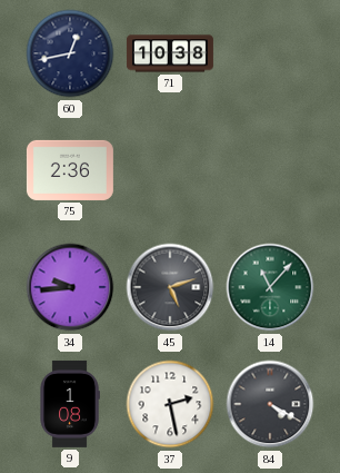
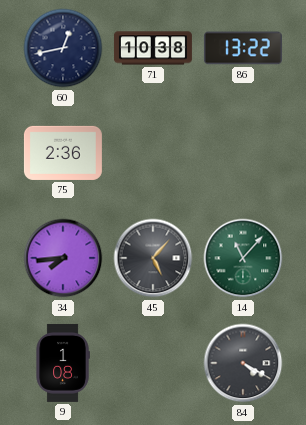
86: none -> 13:22 (243, 48)
34: 9:44 -> 7:44 (63, 258)
45: 5:12 -> 5:07 (153, 258)
37: 2:28 -> none (170, 404)
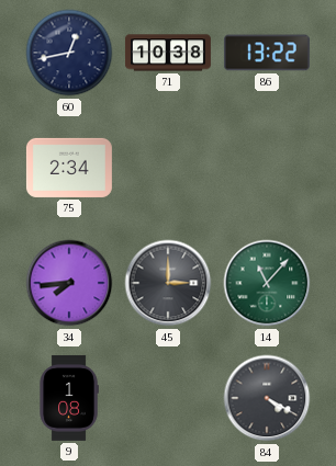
75: 2:36 -> 2:34 (69, 168)
45: 5:07 -> 3:00 (168, 283)
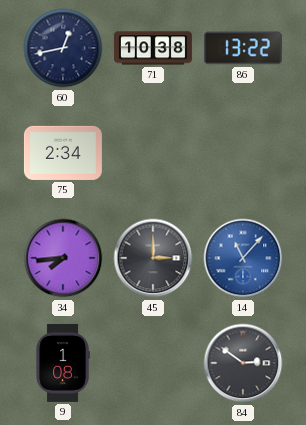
14 dial: green -> blue (243, 258)
84: 4:20 -> 2:51 (243, 363)
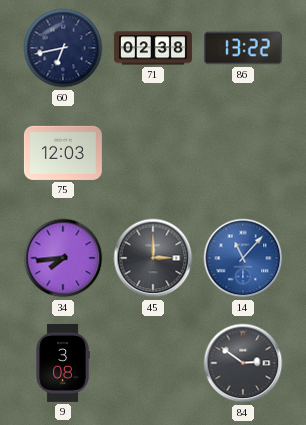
60: 12:43 -> 6:43 (63, 48)
71: 10:38 -> 02:38 (153, 48)
75: 2:34 -> 12:03 (63, 153)
9: 1:08 -> 3:08 (63, 363)
